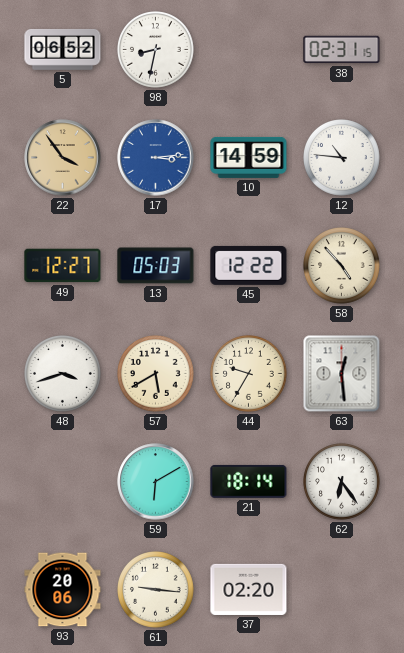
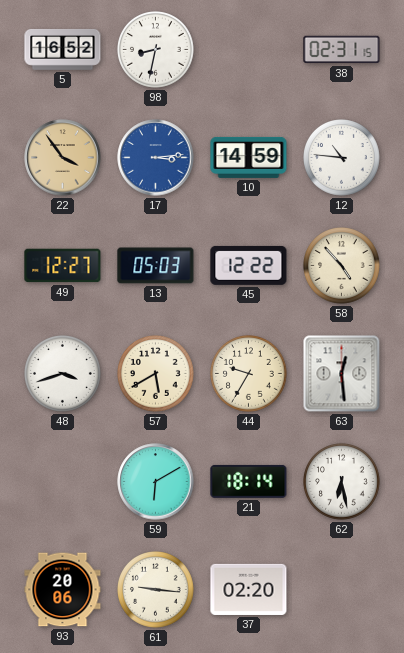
5: 06:52 -> 16:52 (63, 49)
62: 6:24 -> 6:28 (342, 482)
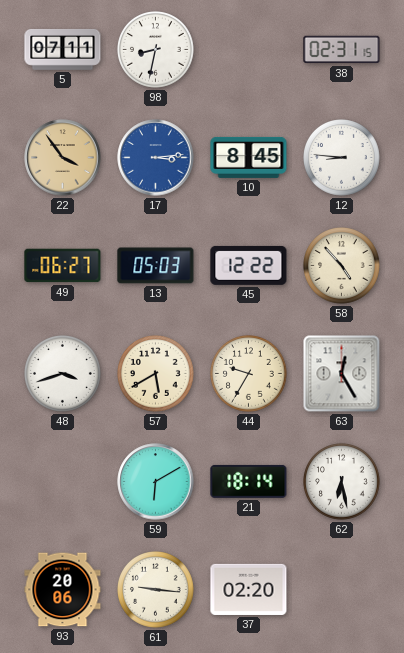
5: 16:52 -> 07:11 (63, 49)
10: 14:59 -> 8:45 (249, 157)
12: 10:46 -> 8:46 (342, 158)
49: 12:27 -> 06:27 (63, 266)
63: 12:29 -> 12:25 (342, 374)
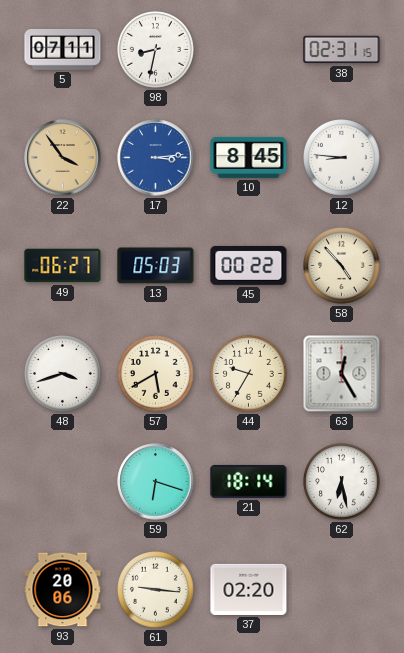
45: 12:22 -> 00:22 (249, 265)
59: 6:10 -> 6:18 (156, 482)
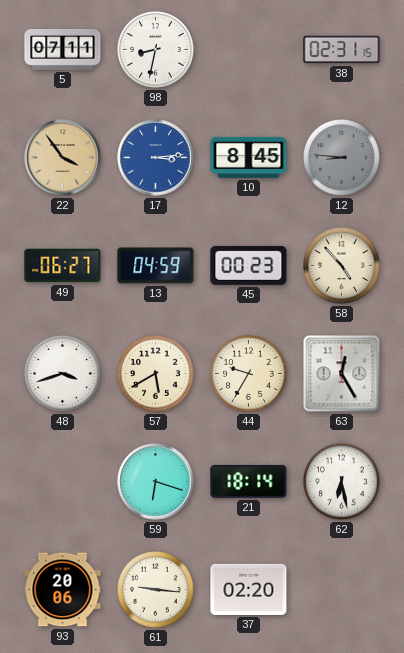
12 dial: white -> grey (342, 158)
13: 05:03 -> 04:59 (156, 266)
45: 00:22 -> 00:23 (249, 265)
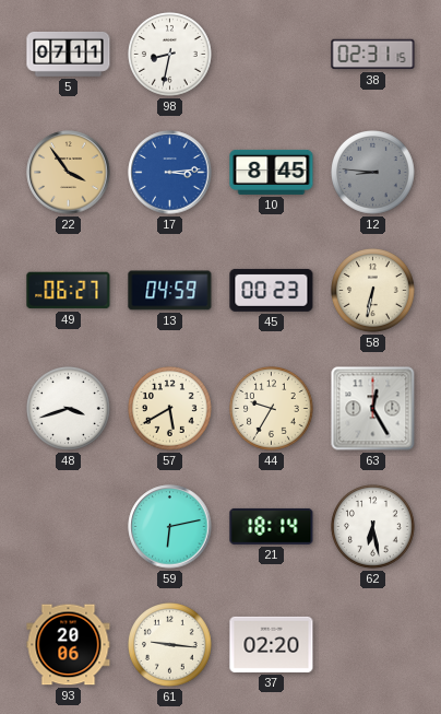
58: 4:53 -> 6:32 (373, 291)
59: 6:18 -> 6:13 (170, 527)
